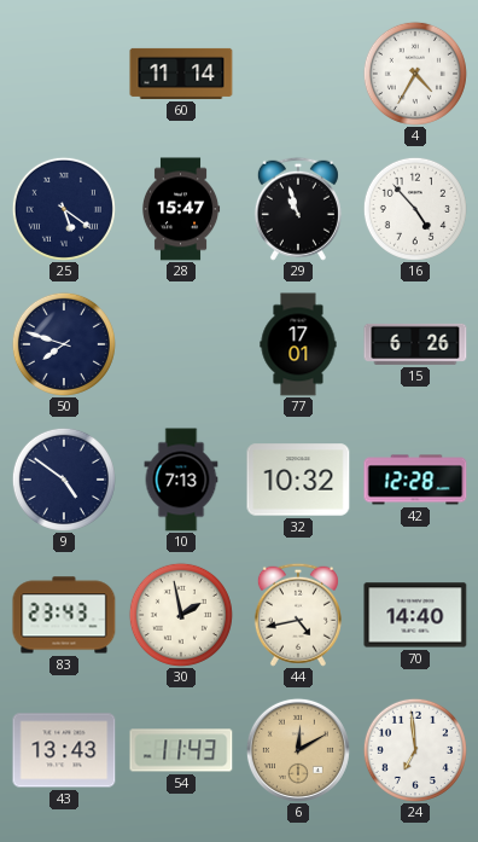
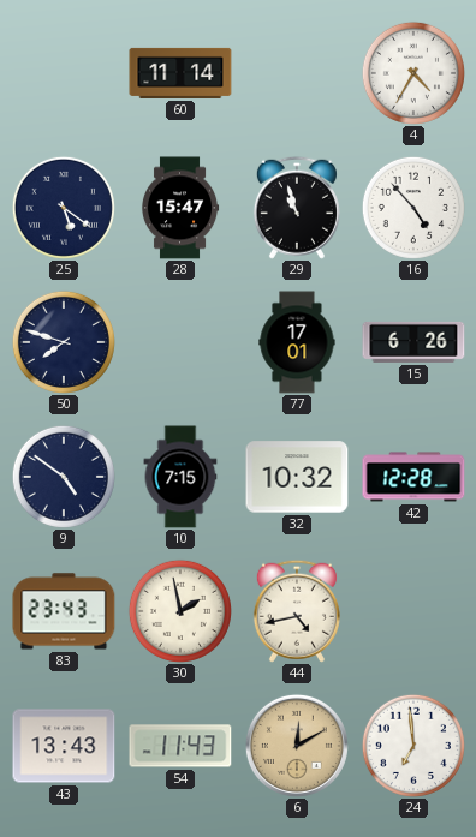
10: 7:13 -> 7:15 (180, 477)
70: 14:40 -> none (415, 615)
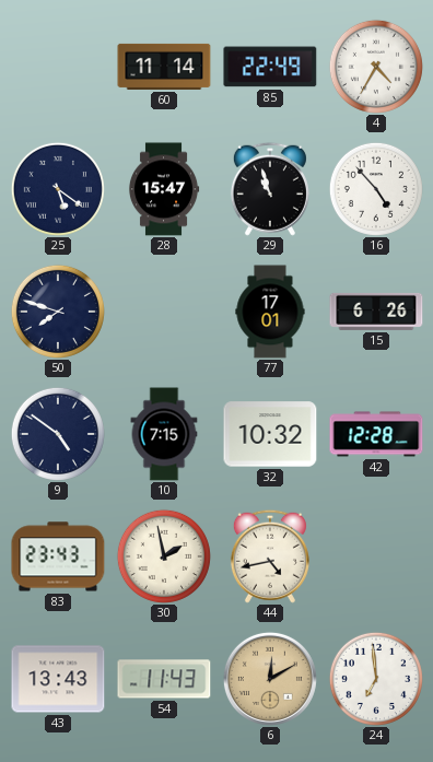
85: none -> 22:49 (270, 67)
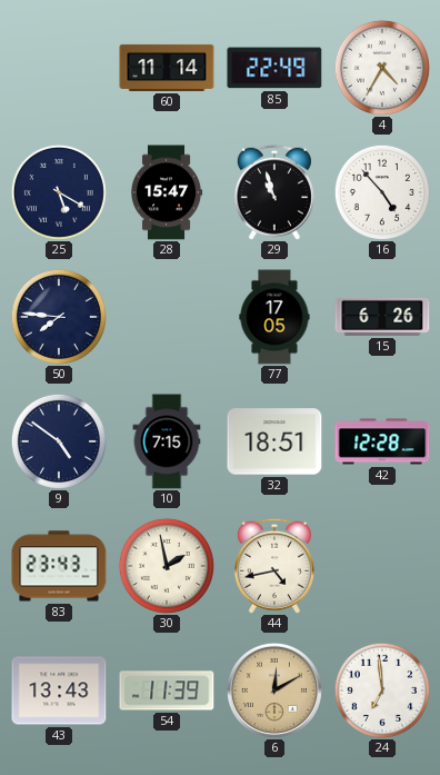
25: 5:21 -> 5:20 (59, 192)
50: 7:48 -> 7:46 (59, 317)
77: 17:01 -> 17:05 (274, 317)
32: 10:32 -> 18:51 (274, 441)
54: 11:43 -> 11:39 (167, 690)
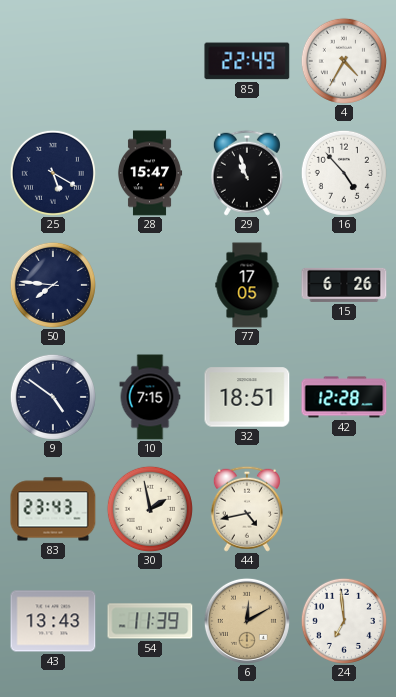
60: 11:14 -> none (167, 68)
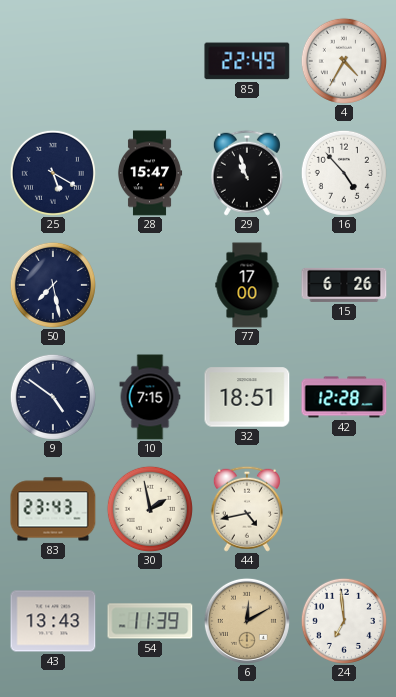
50: 7:46 -> 7:28 (53, 285)
77: 17:05 -> 17:00 (247, 285)
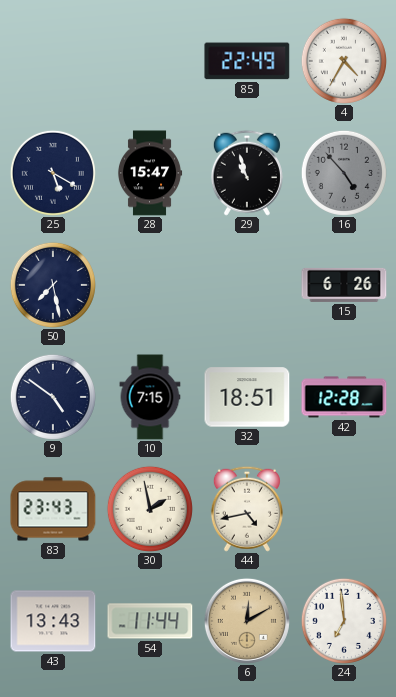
16 dial: white -> grey (344, 173)
77: 17:00 -> none (247, 285)
54: 11:39 -> 11:44 (150, 621)
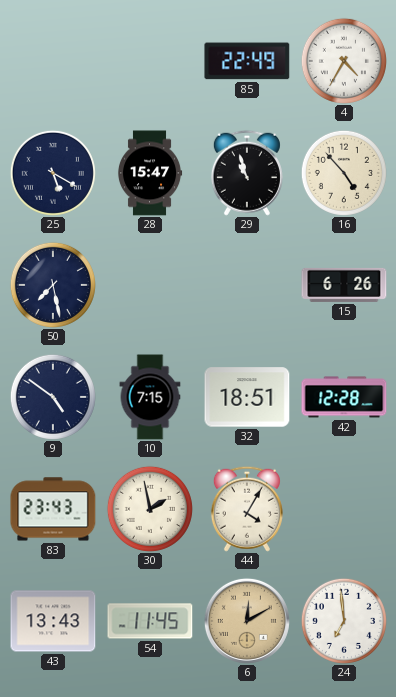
16 dial: grey -> cream (344, 173)
44: 4:43 -> 4:05 (247, 509)
54: 11:44 -> 11:45 (150, 621)
